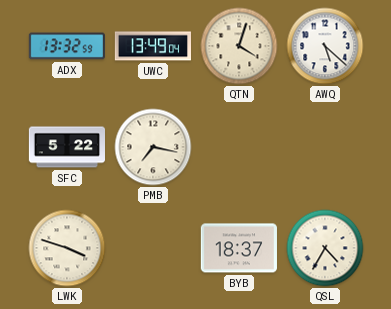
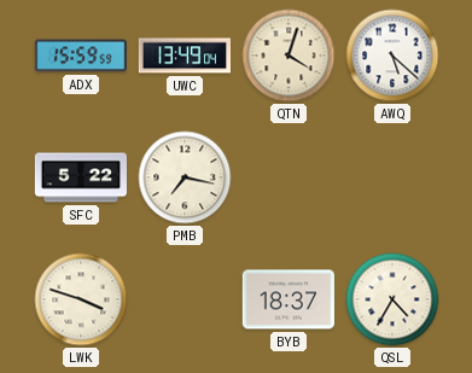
ADX: 13:32 -> 15:59 (81, 56)
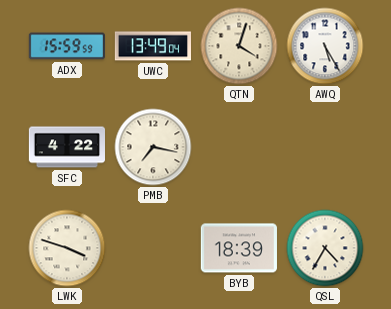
AWQ: 5:22 -> 5:25 (325, 46)
SFC: 5:22 -> 4:22 (66, 147)
BYB: 18:37 -> 18:39 (239, 248)
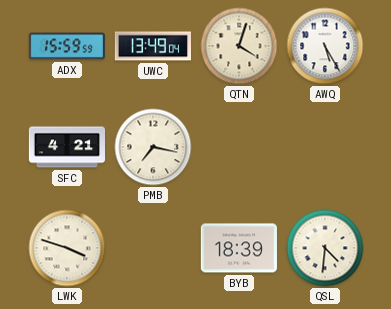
SFC: 4:22 -> 4:21 (66, 147)
QSL: 4:35 -> 4:31 (325, 248)
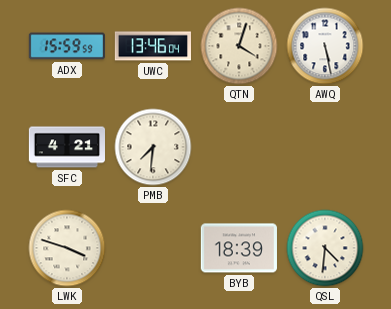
UWC: 13:49 -> 13:46 (152, 46)
AWQ: 5:25 -> 5:28 (325, 46)
PMB: 7:17 -> 7:31 (153, 147)
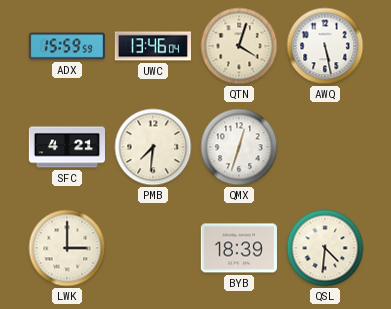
QMX: none -> 12:33 (239, 147)
LWK: 3:48 -> 3:00 (67, 248)
